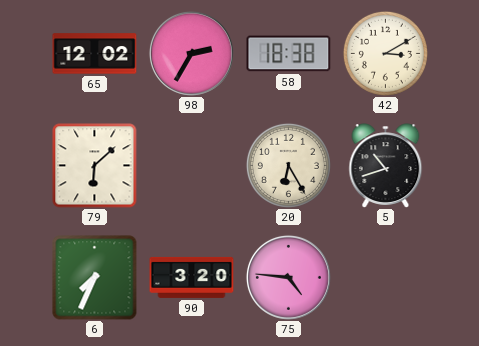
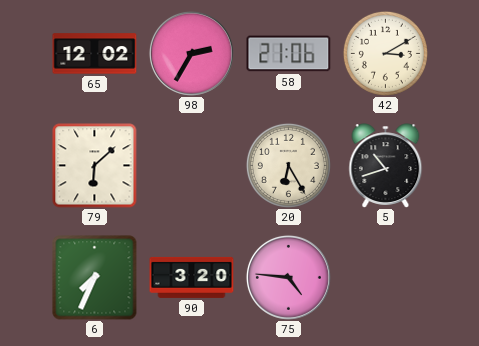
58: 18:38 -> 21:06 (289, 54)
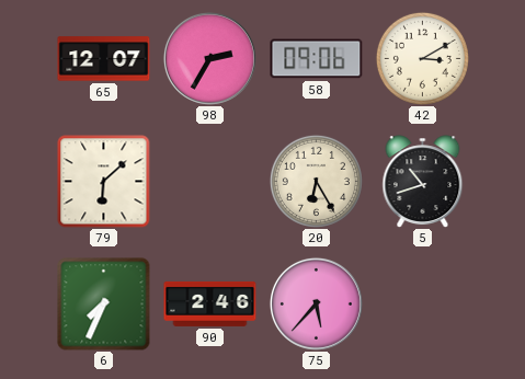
65: 12:02 -> 12:07 (104, 59)
58: 21:06 -> 09:06 (317, 59)
90: 3:20 -> 2:46 (210, 303)
75: 4:46 -> 5:37 (316, 303)
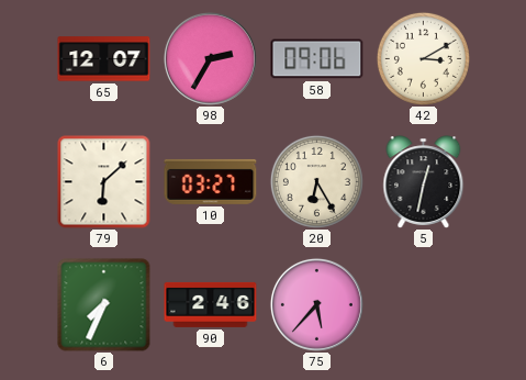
10: none -> 03:27 (211, 181)
5: 10:42 -> 12:32 (424, 182)
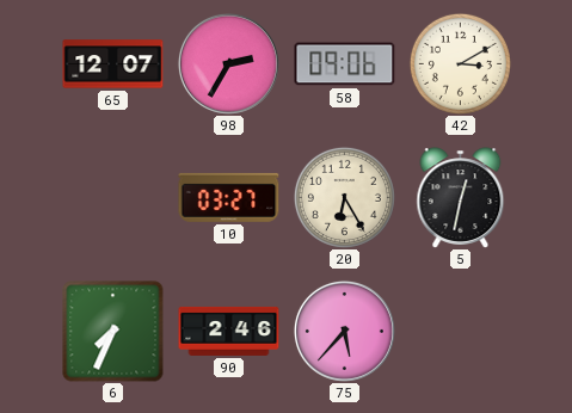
79: 6:08 -> none (104, 182)
